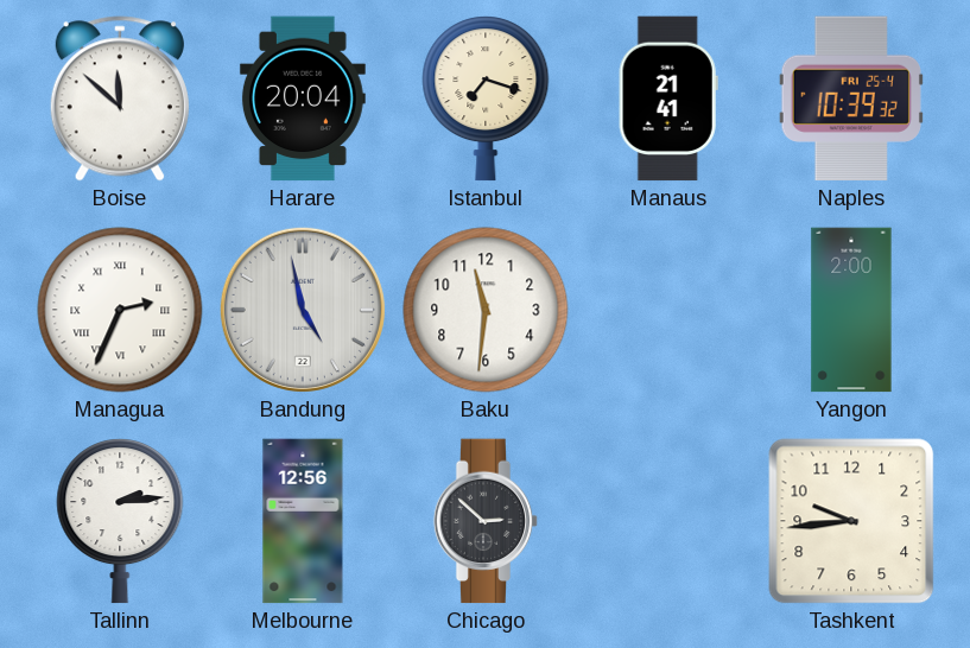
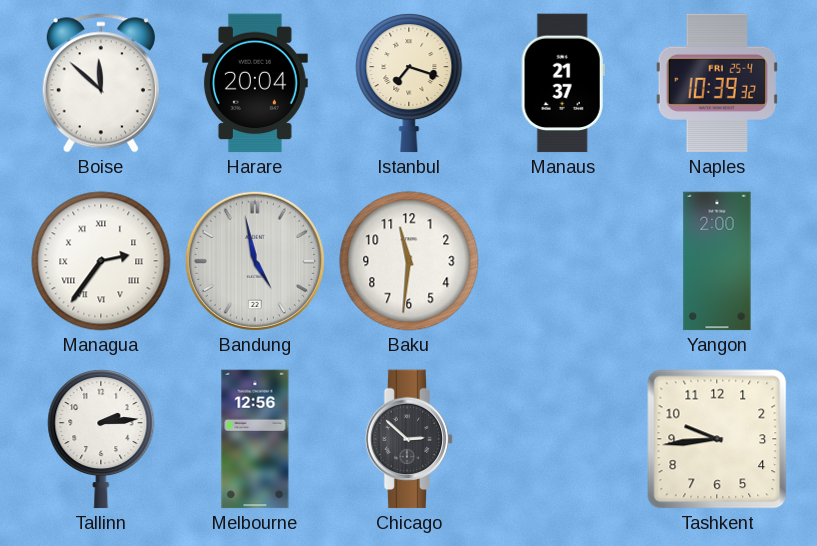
Manaus: 21:41 -> 21:37 (563, 83)
Managua: 2:34 -> 2:36 (101, 261)
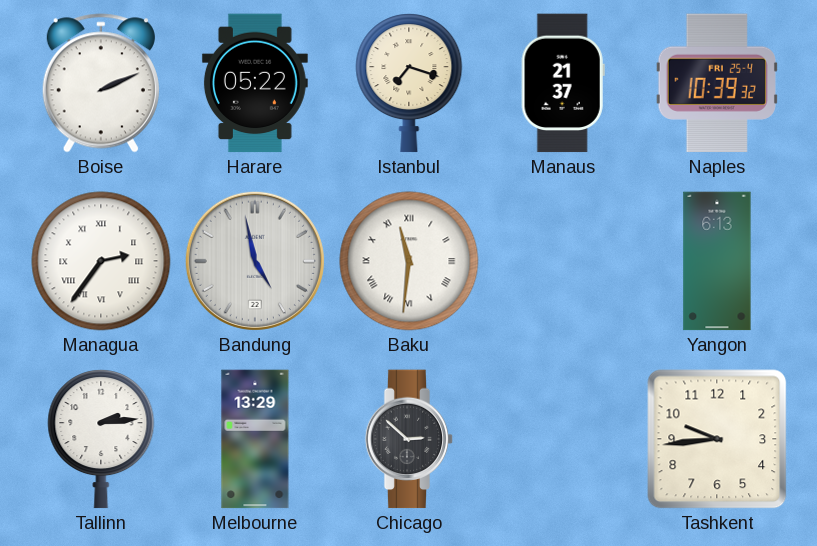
Boise: 11:52 -> 2:11 (101, 83)
Harare: 20:04 -> 05:22 (255, 83)
Baku numerals: Arabic -> Roman (409, 261)
Yangon: 2:00 -> 6:13 (717, 261)
Melbourne: 12:56 -> 13:29 (255, 439)
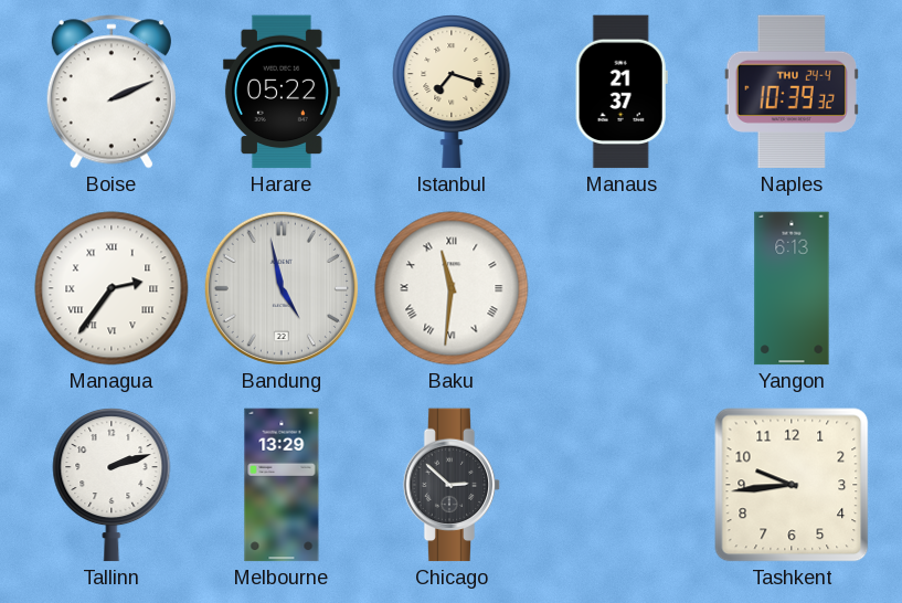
Naples date: FRI 25-4 -> THU 24-4 (792, 92)
Tallinn: 2:14 -> 2:12 (112, 485)
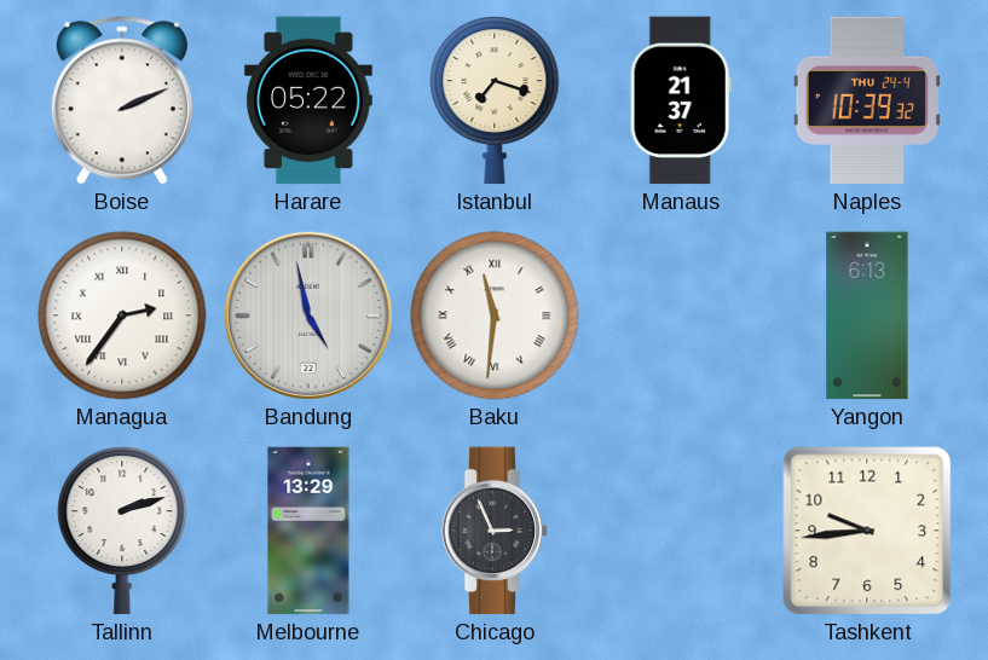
Chicago: 2:52 -> 2:56 (495, 531)
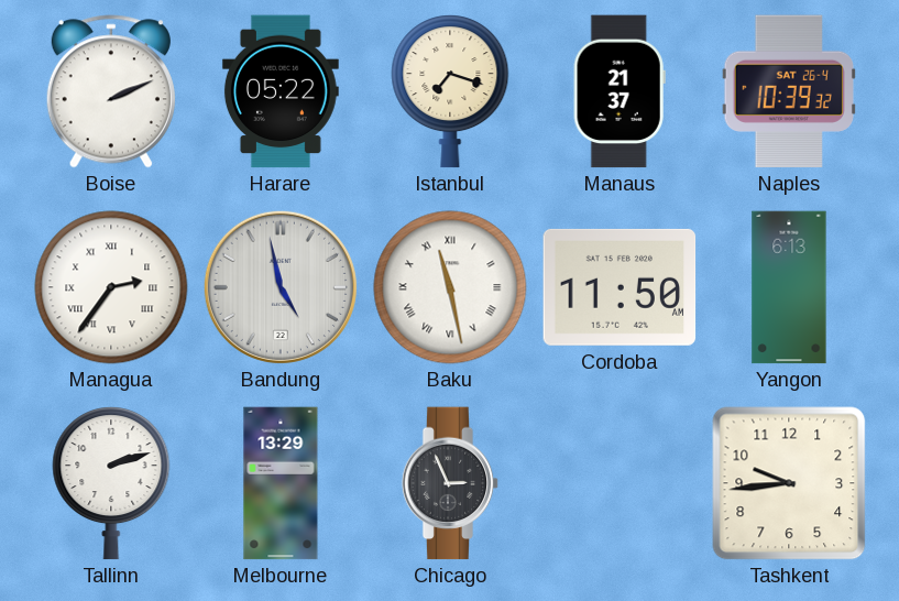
Naples date: THU 24-4 -> SAT 26-4 (789, 91)
Baku: 11:31 -> 11:28 (450, 287)
Cordoba: none -> 11:50 (620, 287)
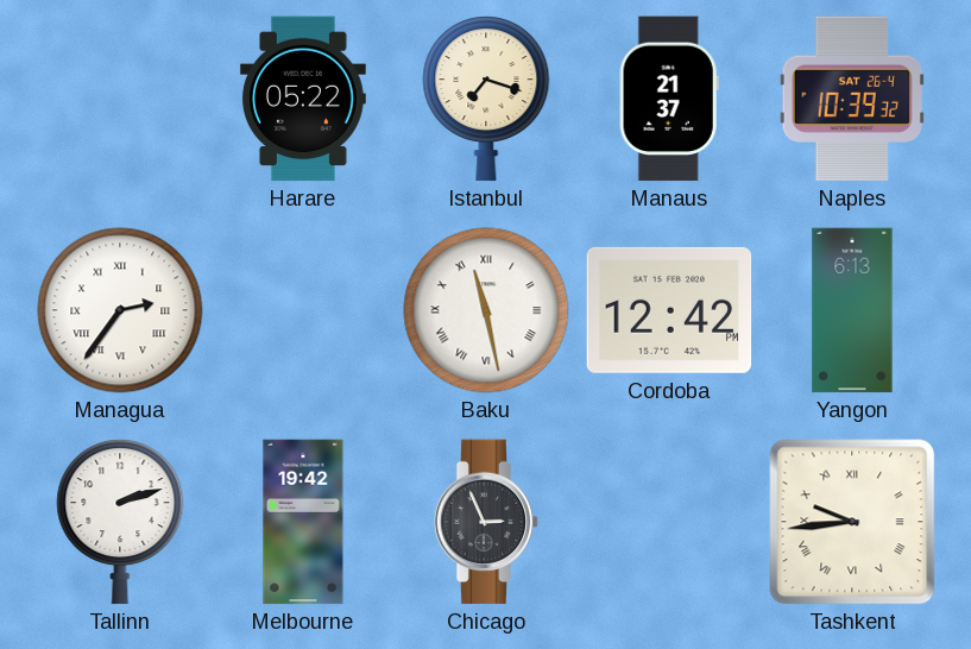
Boise: 2:11 -> none (111, 91)
Bandung: 4:58 -> none (281, 287)
Cordoba: 11:50 -> 12:42 (669, 310)
Melbourne: 13:29 -> 19:42 (303, 522)
Tashkent numerals: Arabic -> Roman (852, 522)
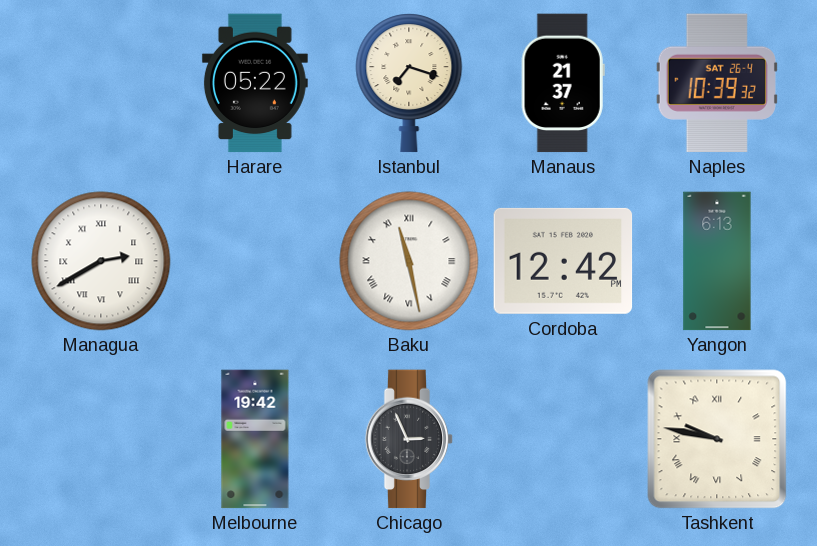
Managua: 2:36 -> 2:40 (101, 261)
Tallinn: 2:12 -> none (120, 522)
Tashkent: 9:44 -> 9:47 (717, 439)
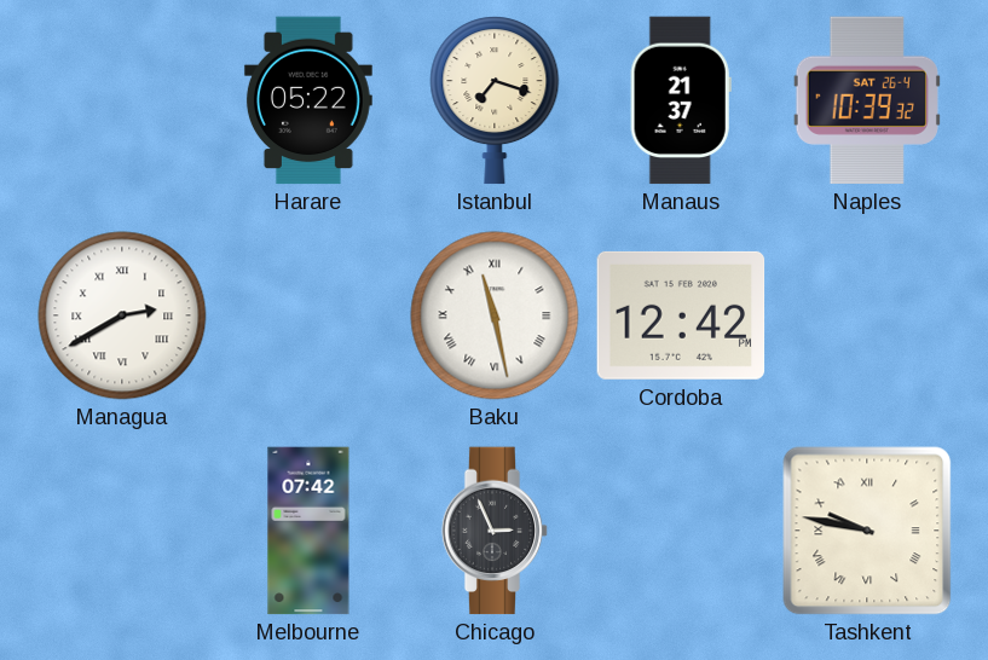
Yangon: 6:13 -> none (717, 261)
Melbourne: 19:42 -> 07:42 (308, 531)
